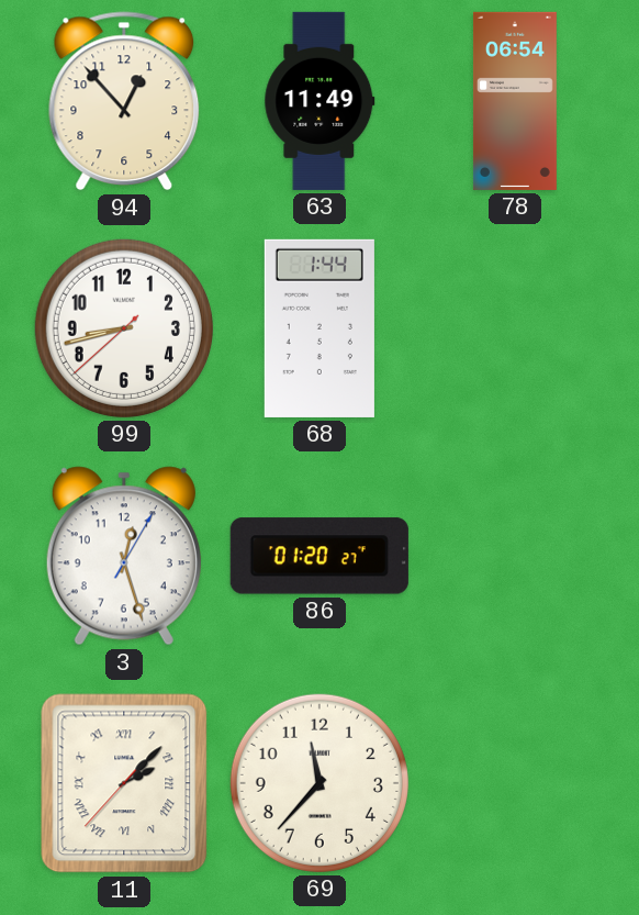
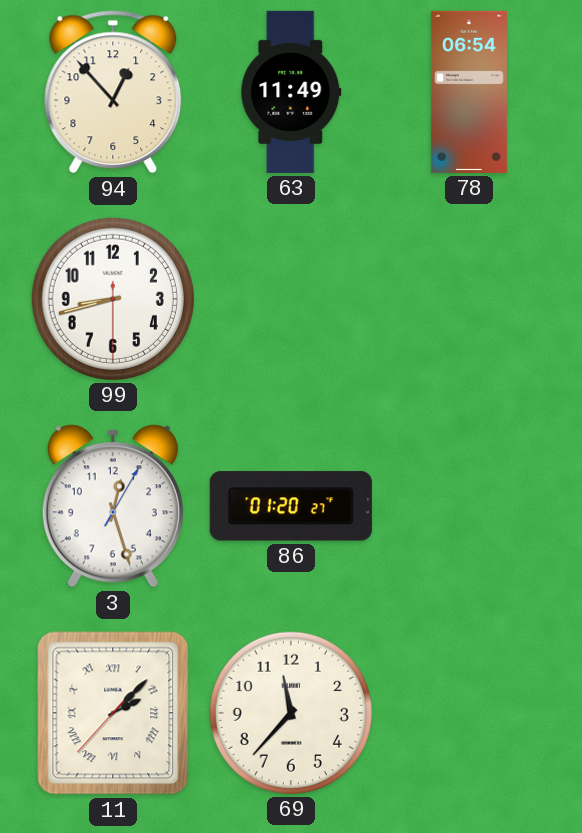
99: 8:42:38 -> 8:42:30 (113, 299)
68: 1:44 -> none (319, 328)
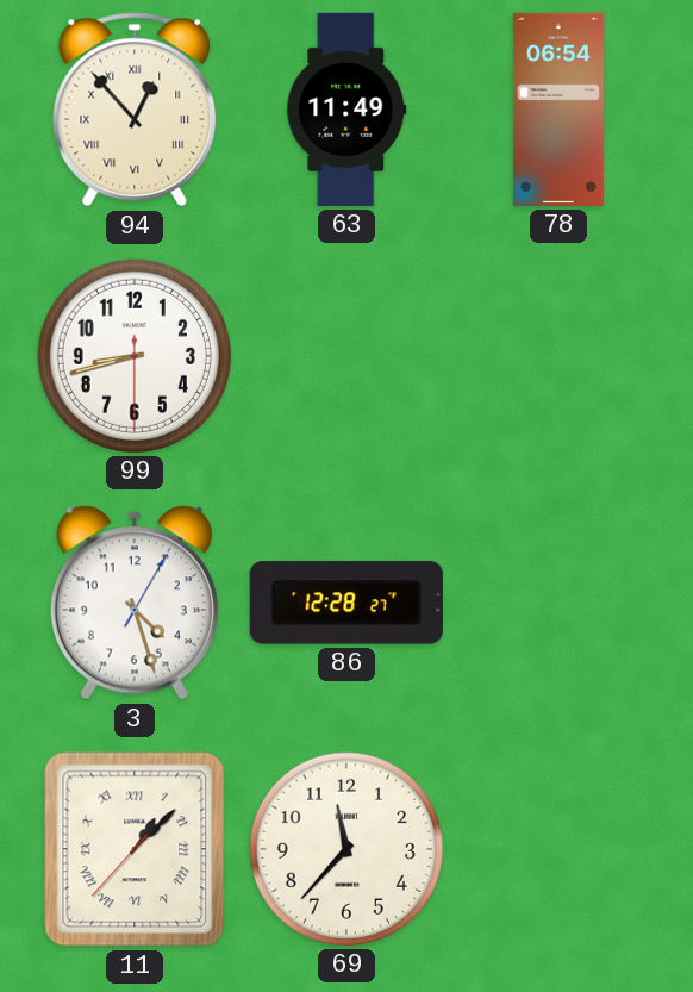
94 numerals: Arabic -> Roman (135, 110)
3: 12:27 -> 4:27 (135, 603)
86: 01:20 -> 12:28 (346, 603)
11: 2:07 -> 1:07 (135, 849)
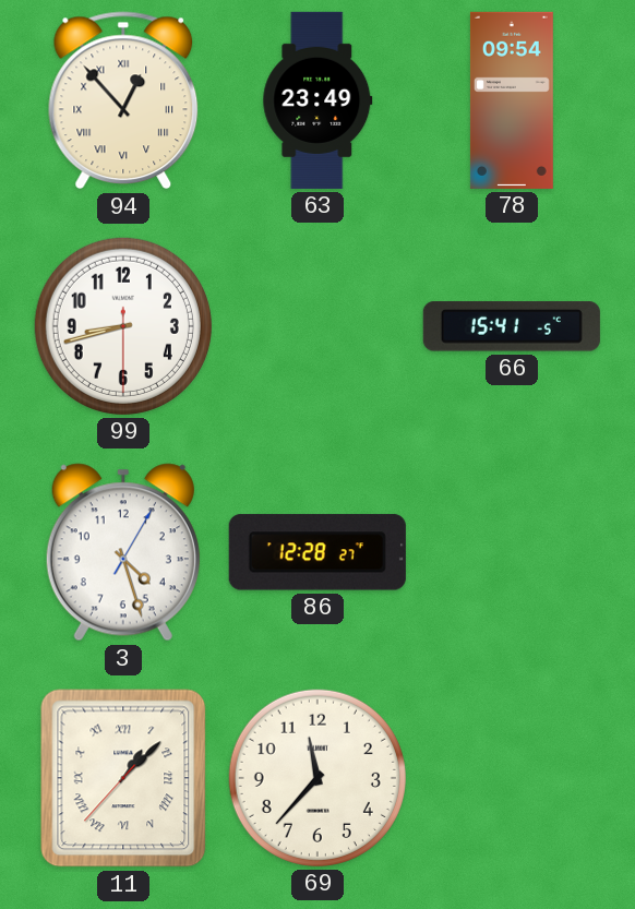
63: 11:49 -> 23:49 (317, 100)
78: 06:54 -> 09:54 (512, 100)
66: none -> 15:41 (512, 326)
